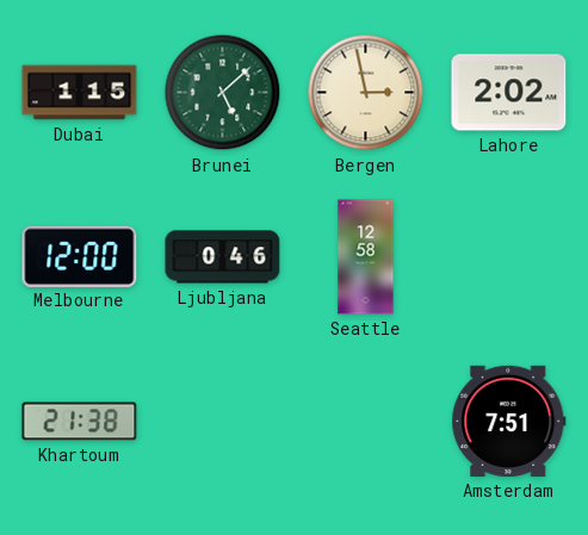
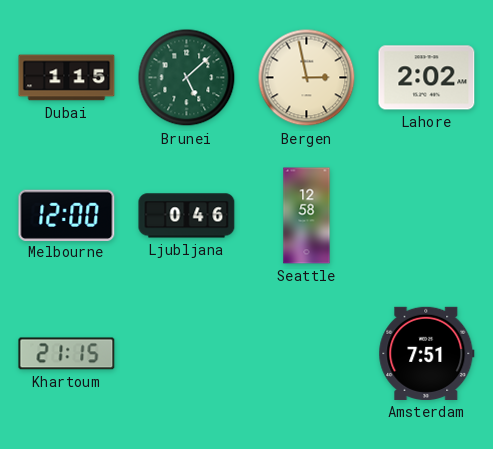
Khartoum: 21:38 -> 21:15 (67, 354)
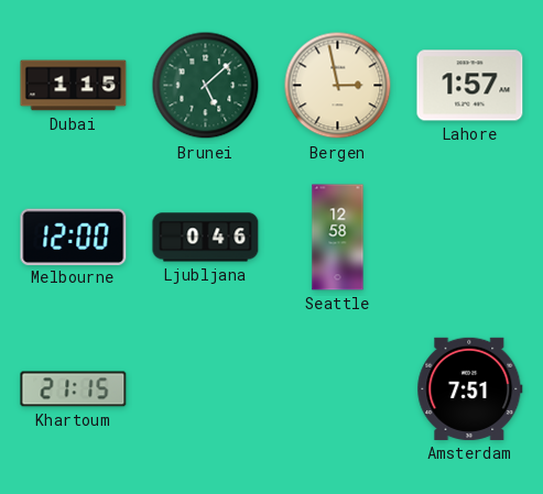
Lahore: 2:02 -> 1:57 (470, 86)
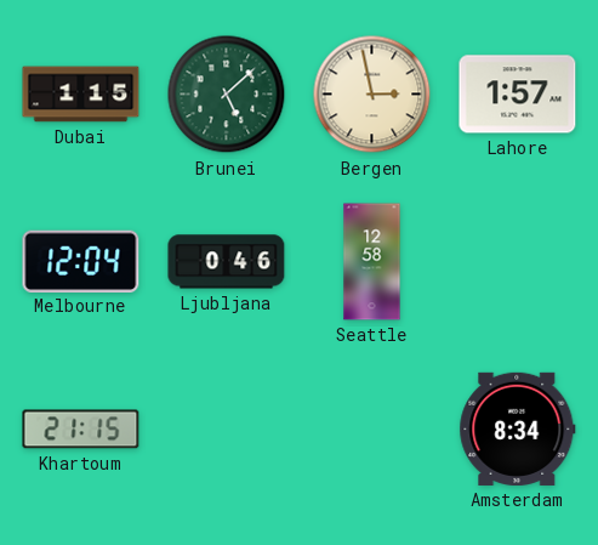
Melbourne: 12:00 -> 12:04 (81, 261)
Amsterdam: 7:51 -> 8:34 (518, 428)
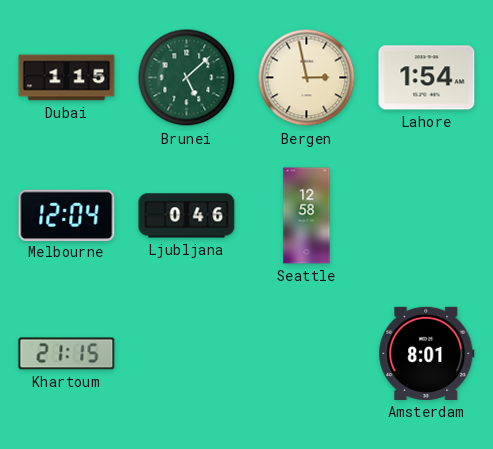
Lahore: 1:57 -> 1:54 (427, 78)
Amsterdam: 8:34 -> 8:01 (427, 353)
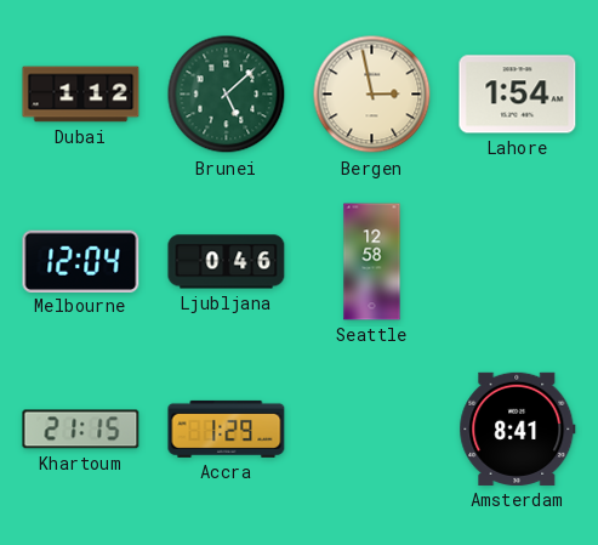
Dubai: 1:15 -> 1:12 (81, 95)
Accra: none -> 1:29 (227, 428)
Amsterdam: 8:01 -> 8:41 (518, 428)
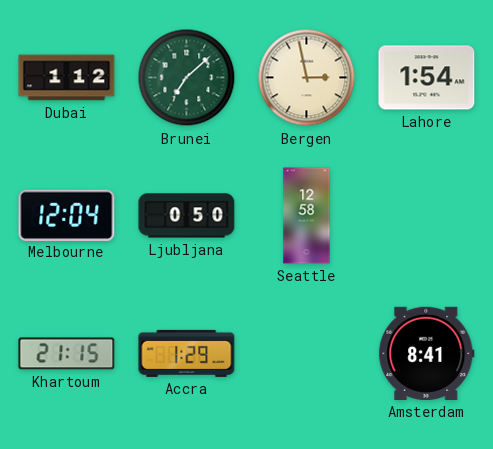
Brunei: 5:08 -> 7:08 (187, 78)
Ljubljana: 0:46 -> 0:50 (187, 216)
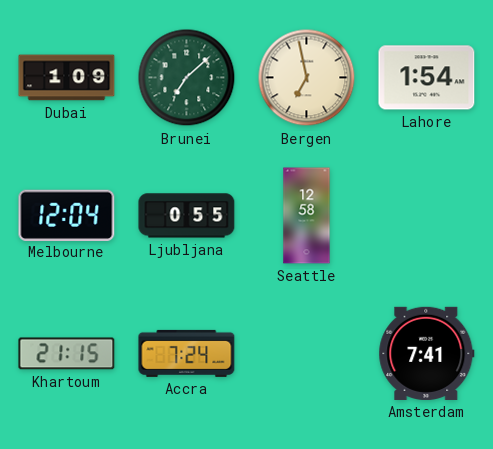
Dubai: 1:12 -> 1:09 (67, 78)
Bergen: 2:58 -> 6:58 (307, 78)
Ljubljana: 0:50 -> 0:55 (187, 216)
Accra: 1:29 -> 7:24 (187, 353)
Amsterdam: 8:41 -> 7:41 (427, 353)
